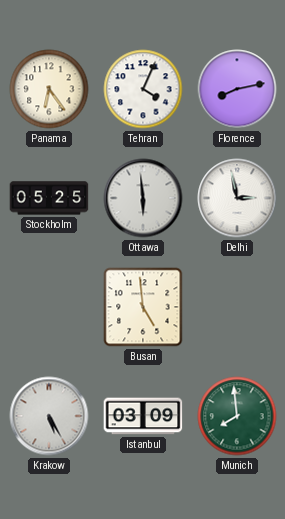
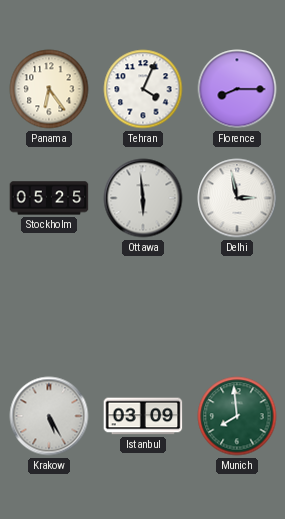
Florence: 8:13 -> 8:15 (237, 89)
Busan: 4:59 -> none (143, 307)
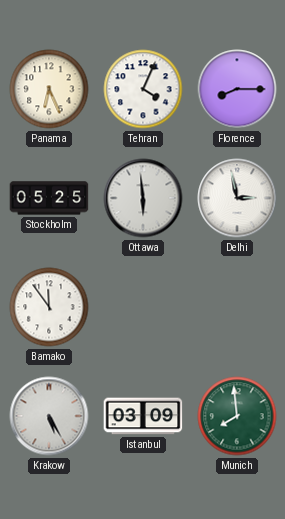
Panama: 6:24 -> 6:26 (49, 89)
Bamako: none -> 11:54 (49, 307)
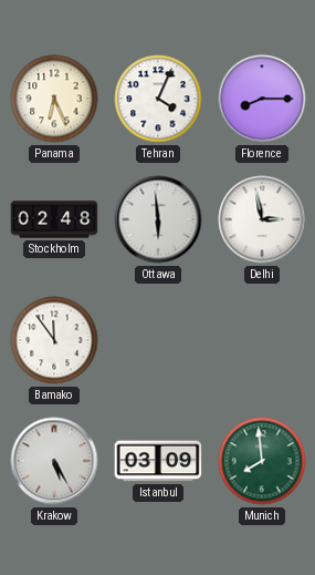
Stockholm: 05:25 -> 02:48 (54, 219)
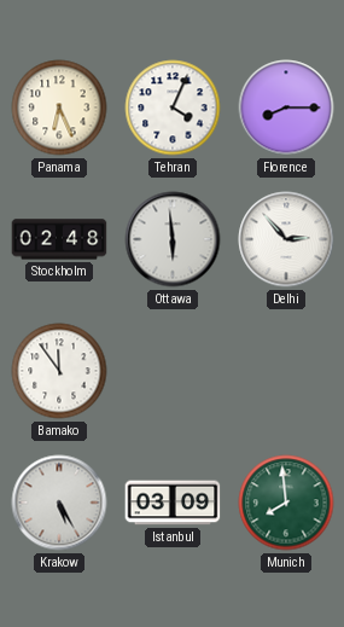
Delhi: 2:58 -> 2:53 (286, 239)
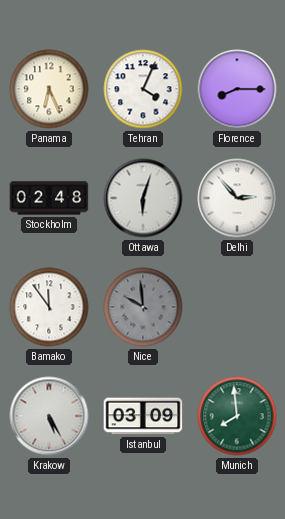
Ottawa: 5:59 -> 6:03 (143, 198)
Nice: none -> 9:59 (143, 307)
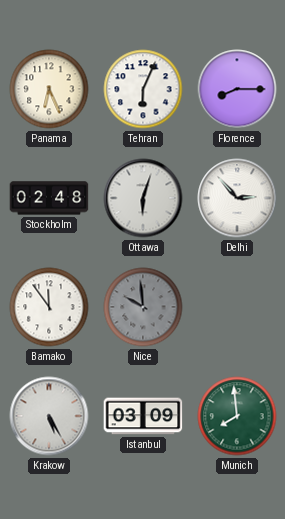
Tehran: 4:04 -> 6:04 (143, 89)
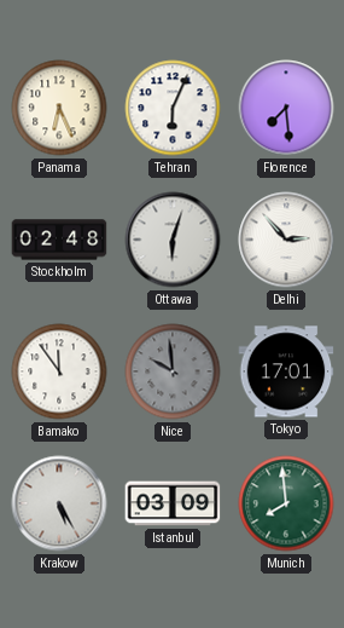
Florence: 8:15 -> 7:29 (286, 108)
Tokyo: none -> 17:01 (286, 371)
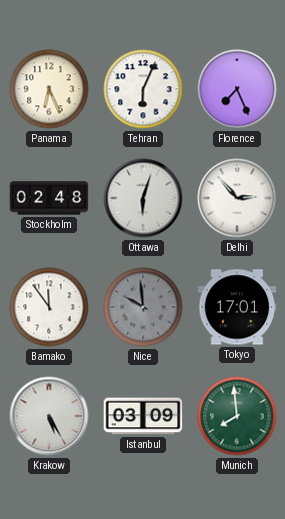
Florence: 7:29 -> 7:26 (237, 89)
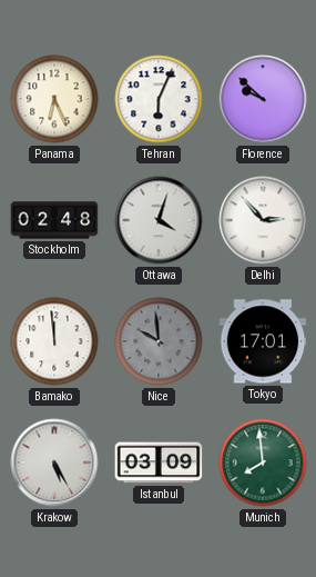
Florence: 7:26 -> 9:52 (263, 99)
Ottawa: 6:03 -> 4:03 (159, 220)
Bamako: 11:54 -> 11:59 (54, 341)
